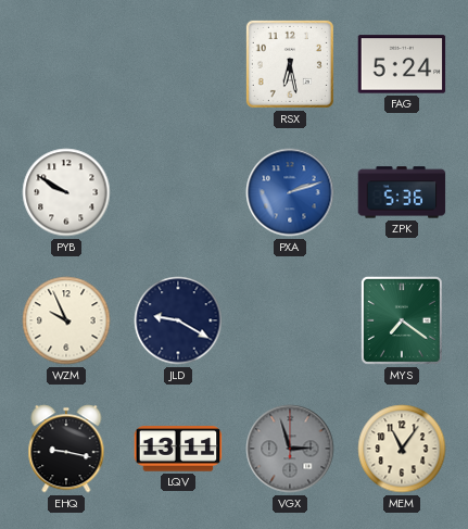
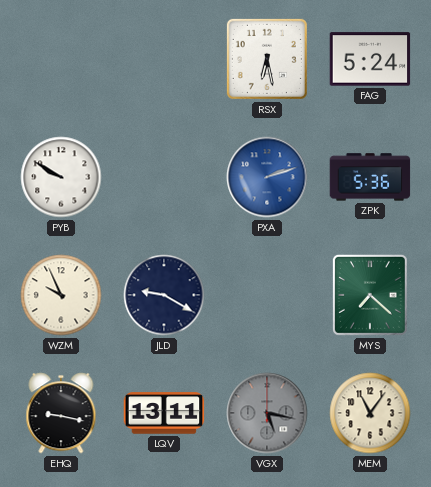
MYS: 7:21 -> 7:22 (370, 295)
VGX: 2:57 -> 5:17 (267, 413)
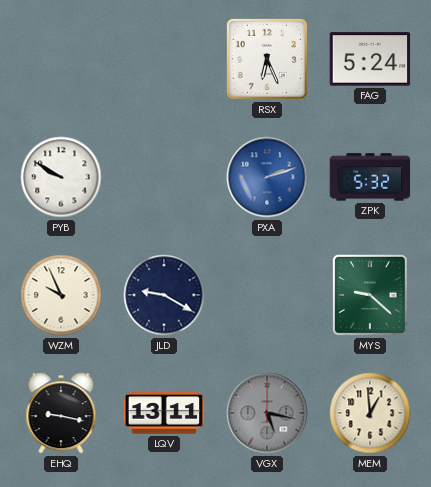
RSX: 6:28 -> 6:26 (267, 59)
ZPK: 5:36 -> 5:32 (370, 177)
MYS: 7:22 -> 9:22 (370, 295)
MEM: 11:06 -> 12:59 (370, 413)
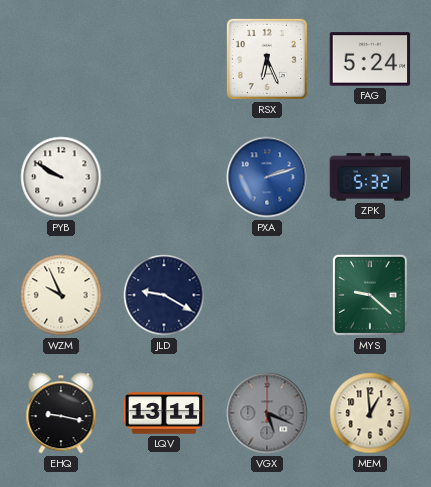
VGX: 5:17 -> 5:19 (267, 413)
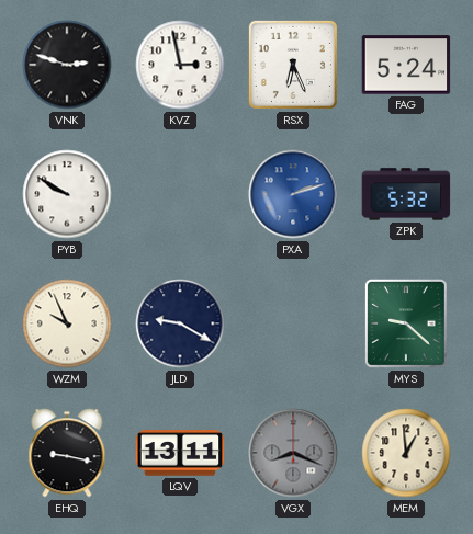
VNK: none -> 2:48 (67, 65)
KVZ: none -> 2:58 (180, 65)
VGX: 5:19 -> 8:19 (293, 453)
